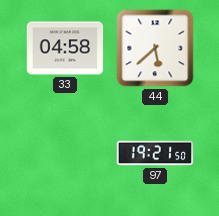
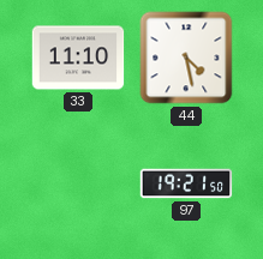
33: 04:58 -> 11:10 (78, 58)
44: 5:38 -> 4:28 (186, 58)
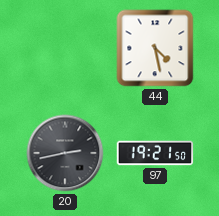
33: 11:10 -> none (78, 58)
20: none -> 2:43 (65, 153)
